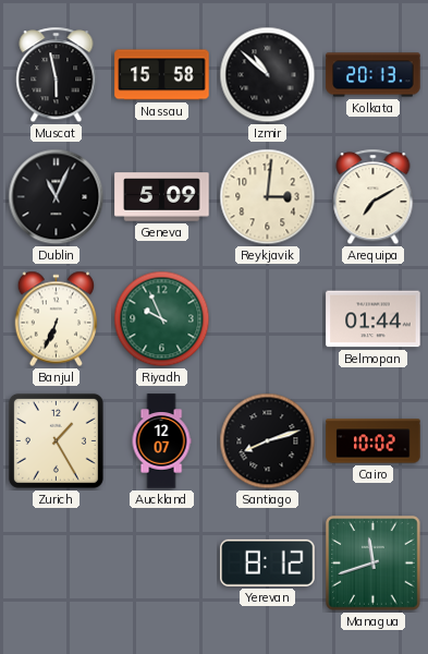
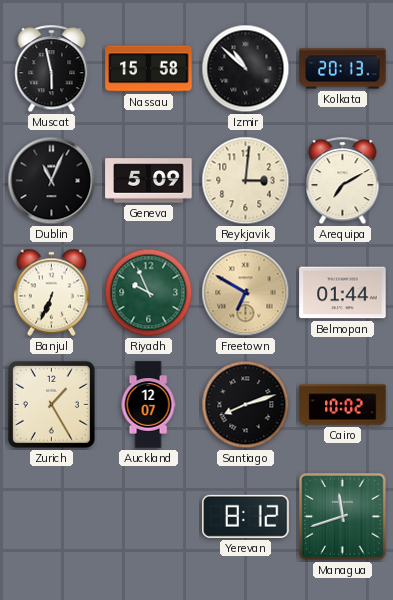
Freetown: none -> 6:50 (246, 293)
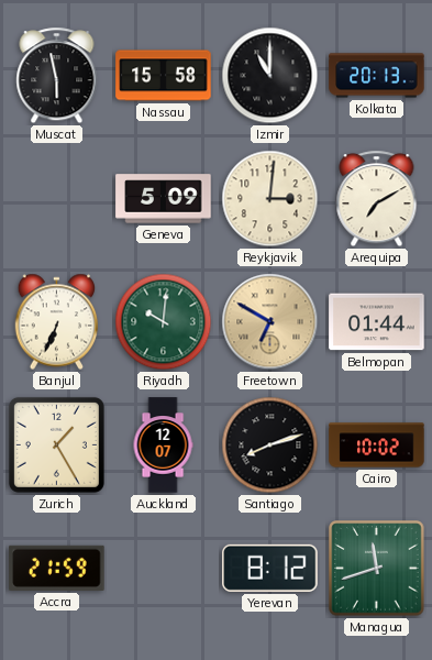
Izmir: 10:52 -> 11:00 (270, 76)
Dublin: 11:04 -> none (52, 181)
Riyadh: 9:56 -> 10:01 (164, 322)
Accra: none -> 21:59 (57, 568)
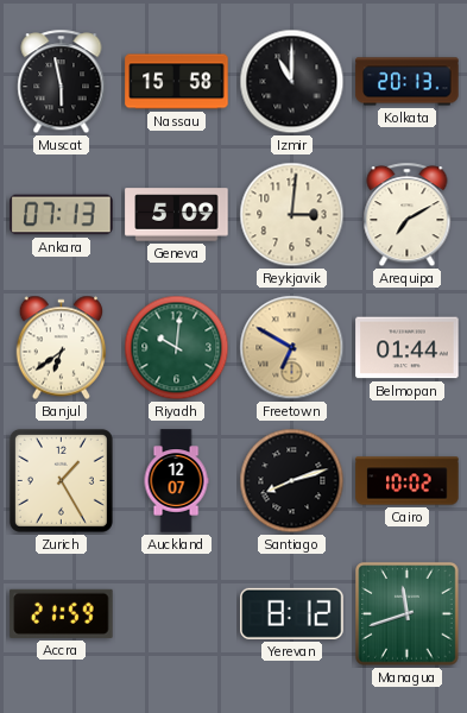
Ankara: none -> 07:13 (62, 215)
Banjul: 6:34 -> 6:39 (62, 348)
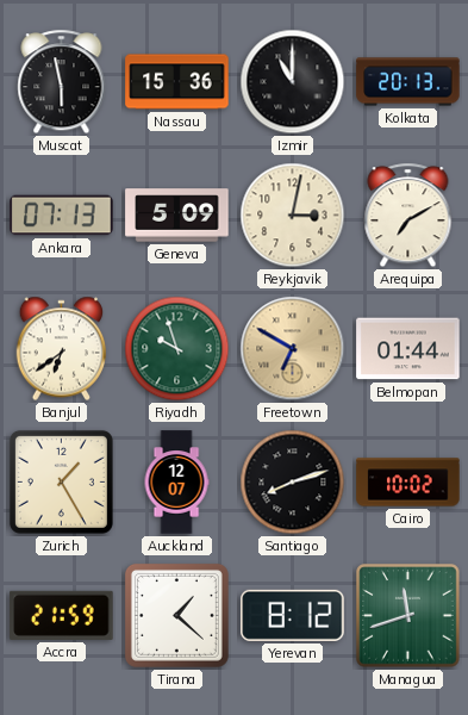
Nassau: 15:58 -> 15:36 (177, 82)
Reykjavik: 3:01 -> 3:02 (293, 216)
Riyadh: 10:01 -> 9:57 (177, 349)
Tirana: none -> 1:22 (176, 615)
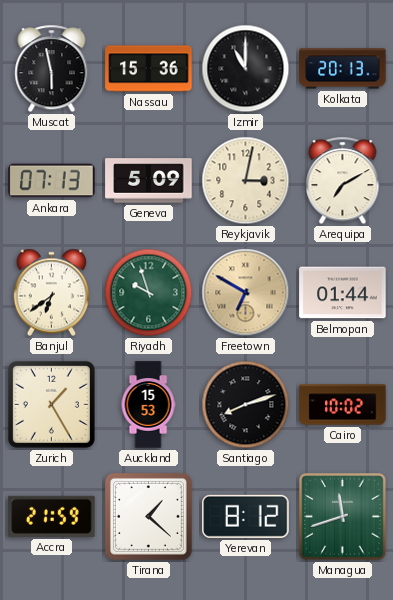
Auckland: 12:07 -> 15:53 (148, 405)
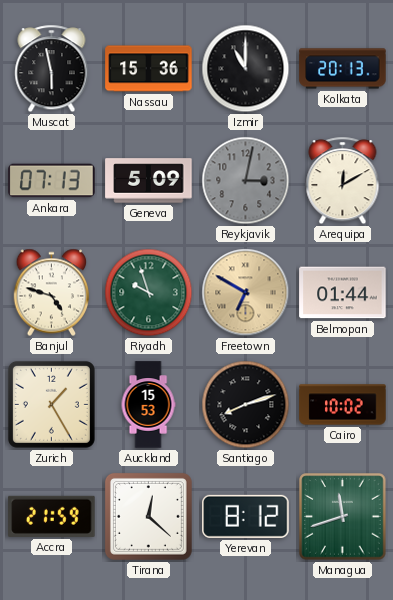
Reykjavik dial: cream -> grey (246, 181)
Arequipa: 7:10 -> 12:10 (343, 181)
Banjul: 6:39 -> 4:48 (52, 293)
Tirana: 1:22 -> 12:22 (148, 516)
